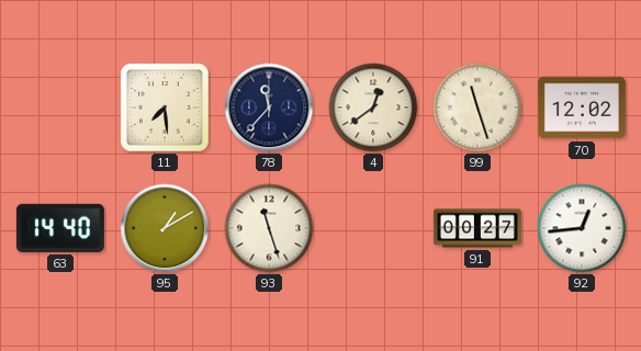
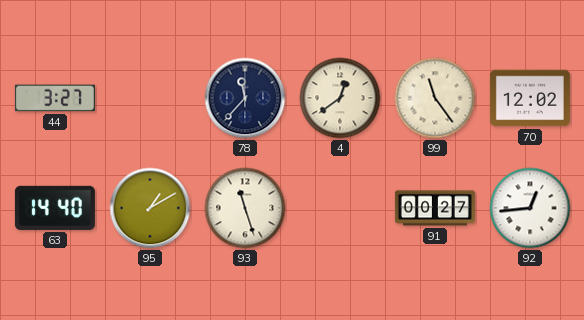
44: none -> 3:27 (55, 98)
11: 7:29 -> none (165, 107)
99: 11:27 -> 11:24 (435, 98)
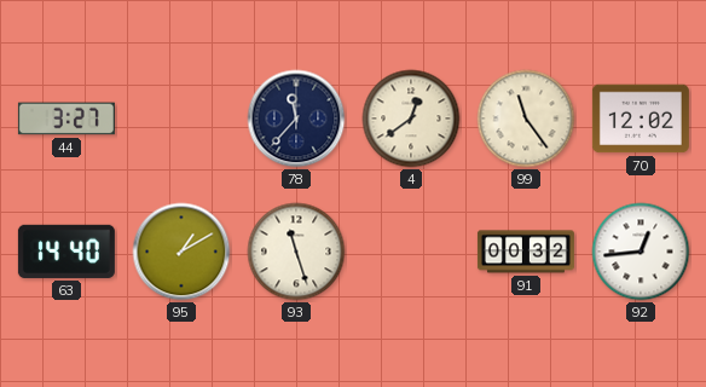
91: 00:27 -> 00:32 (526, 252)
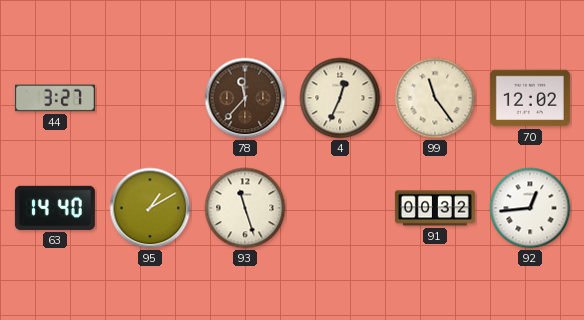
78 dial: navy -> brown (245, 98)
4: 12:39 -> 12:34 (340, 98)
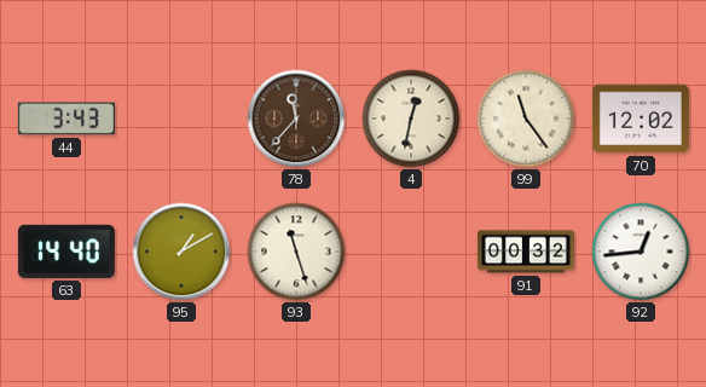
44: 3:27 -> 3:43 (66, 119)
4: 12:34 -> 12:32 (411, 119)
